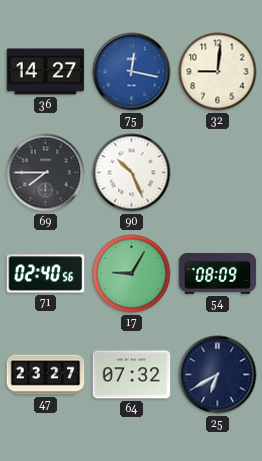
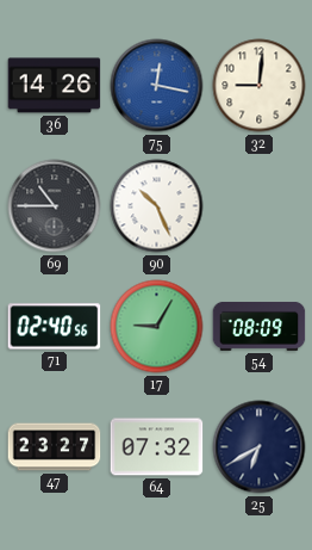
36: 14:27 -> 14:26 (55, 86)
69: 7:45 -> 10:45 (55, 206)
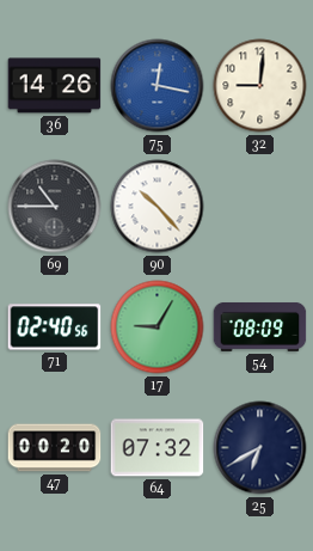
90: 10:26 -> 10:23 (158, 207)
47: 23:27 -> 00:20 (55, 448)
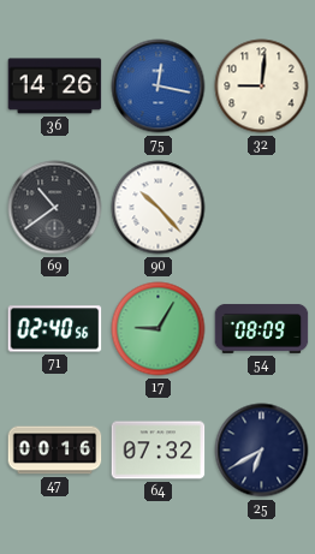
69: 10:45 -> 10:39 (55, 208)
47: 00:20 -> 00:16 (55, 451)
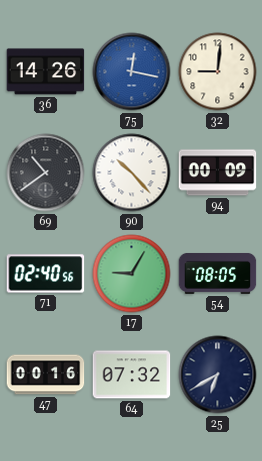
94: none -> 00:09 (218, 173)
54: 08:09 -> 08:05 (218, 273)
